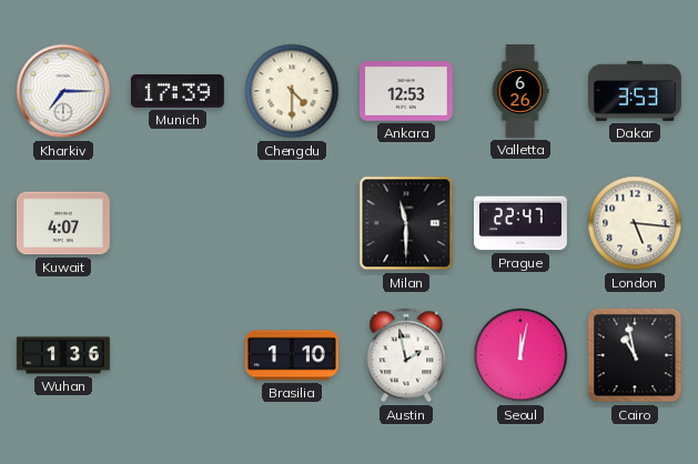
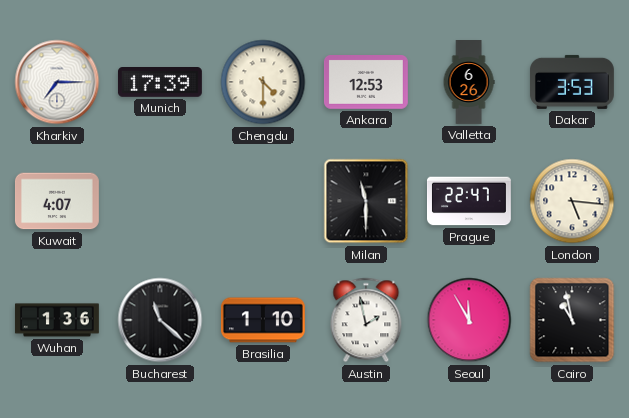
Bucharest: none -> 11:22 (160, 320)
Seoul: 12:02 -> 11:55 (469, 320)
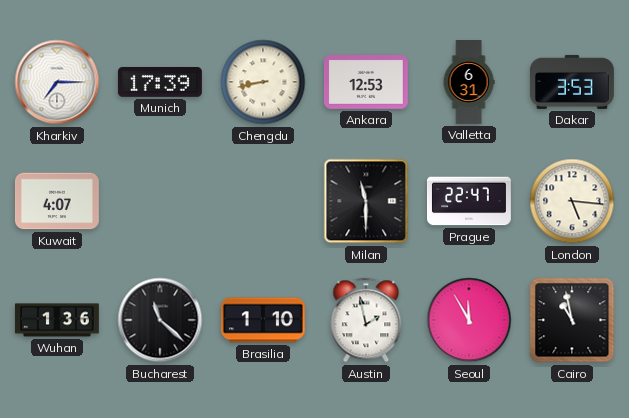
Chengdu: 4:30 -> 8:43 (263, 82)
Valletta: 6:26 -> 6:31 (469, 83)
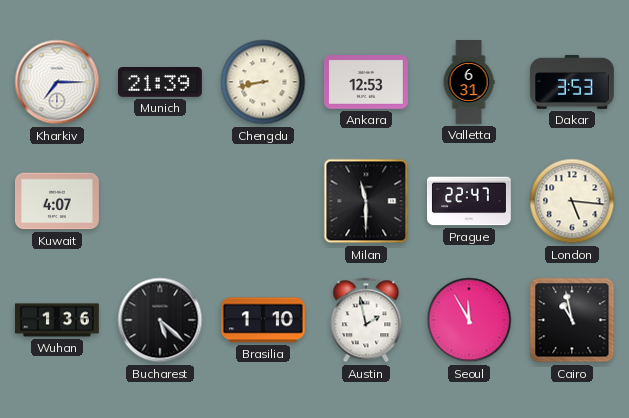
Munich: 17:39 -> 21:39 (160, 83)
Bucharest: 11:22 -> 5:22 (160, 320)
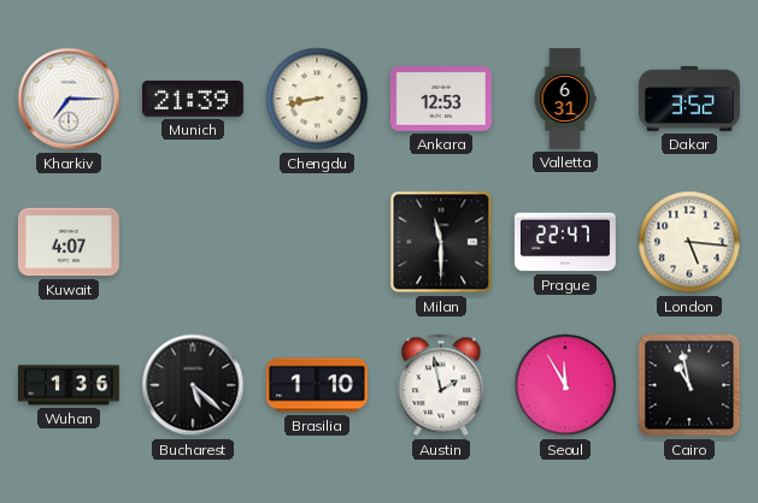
Dakar: 3:53 -> 3:52 (689, 99)
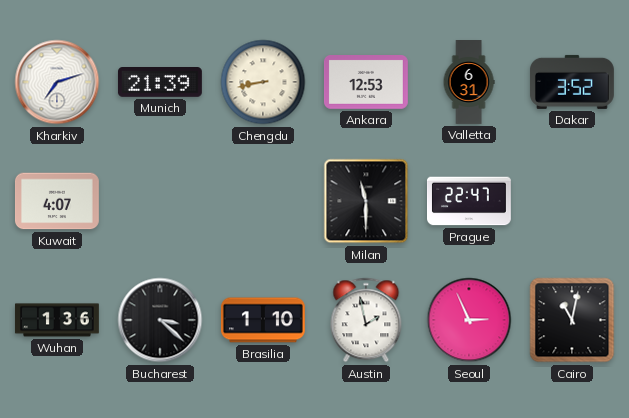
Kharkiv: 7:15 -> 7:12 (57, 82)
London: 5:16 -> none (689, 242)
Bucharest: 5:22 -> 3:22 (160, 320)
Seoul: 11:55 -> 2:56 (469, 320)
Cairo: 10:58 -> 11:02 (572, 320)
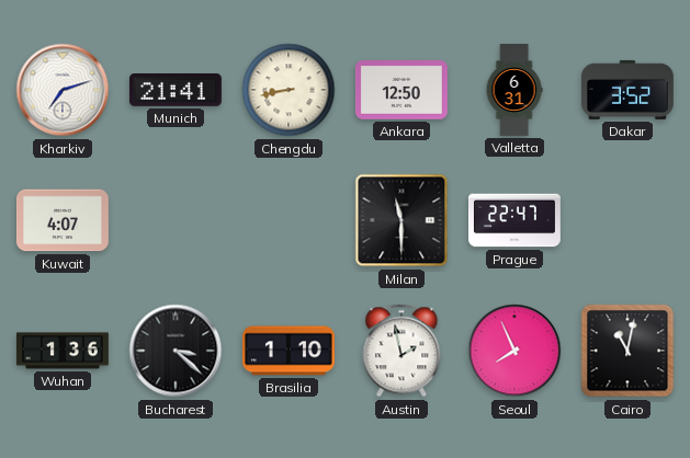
Munich: 21:39 -> 21:41 (176, 91)
Ankara: 12:53 -> 12:50 (401, 91)
Seoul: 2:56 -> 7:56 (514, 351)
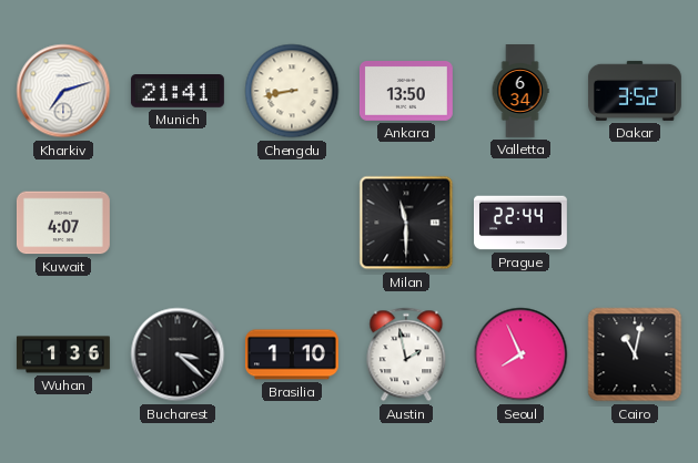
Ankara: 12:50 -> 13:50 (406, 92)
Valletta: 6:31 -> 6:34 (520, 92)
Prague: 22:47 -> 22:44 (522, 223)
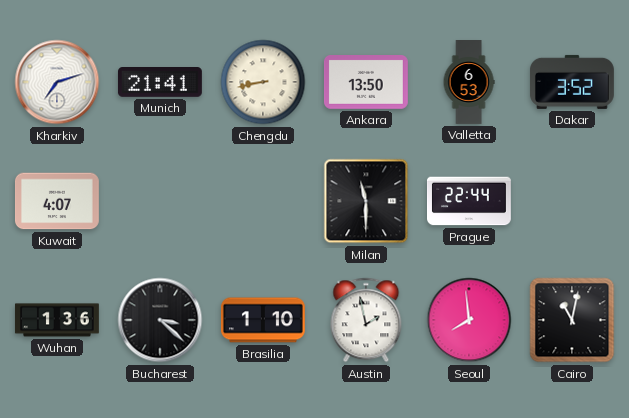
Valletta: 6:34 -> 6:53 (469, 83)
Seoul: 7:56 -> 7:59 (469, 320)
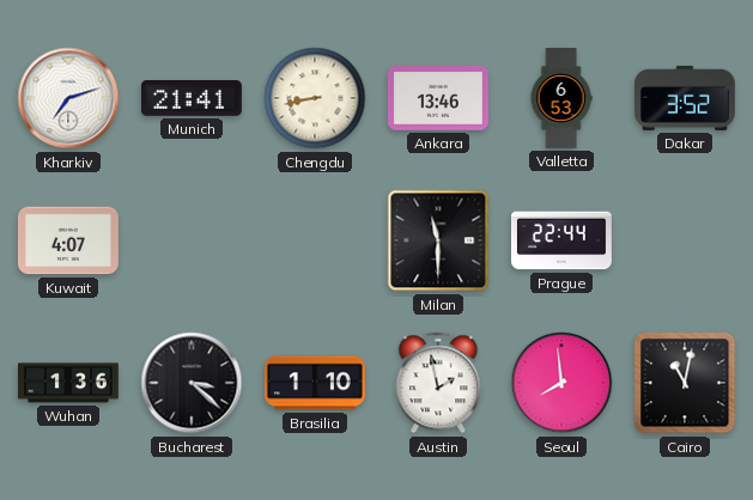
Ankara: 13:50 -> 13:46 (438, 99)
